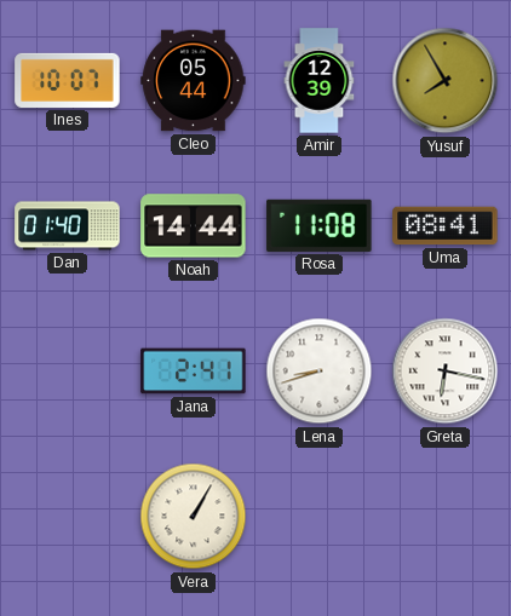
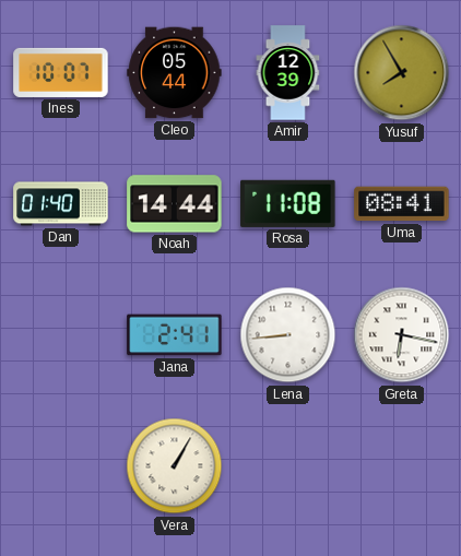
Lena: 8:42 -> 8:44 (288, 335)
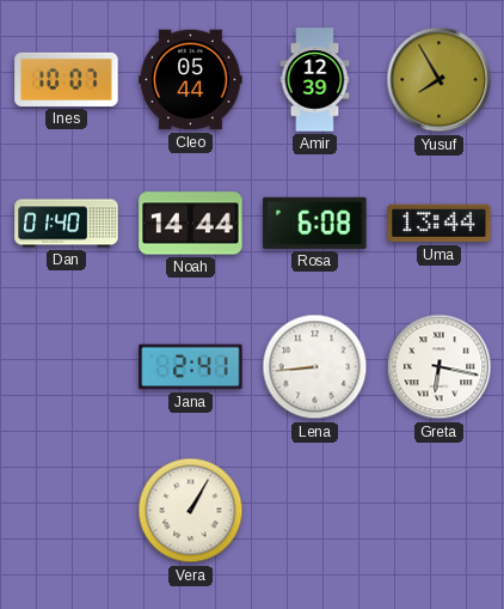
Rosa: 11:08 -> 6:08 (315, 223)
Uma: 08:41 -> 13:44 (440, 224)
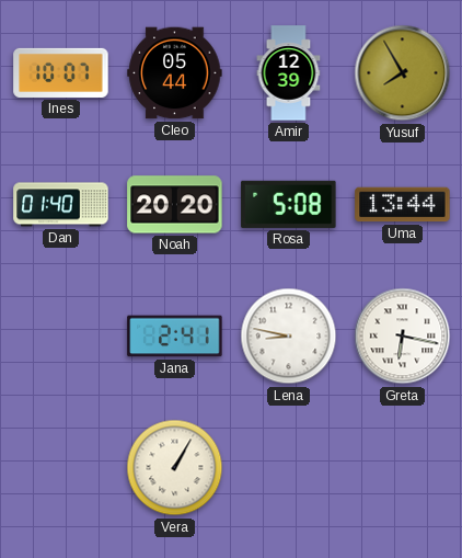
Noah: 14:44 -> 20:20 (175, 205)
Rosa: 6:08 -> 5:08 (289, 204)
Lena: 8:44 -> 8:47 (289, 337)
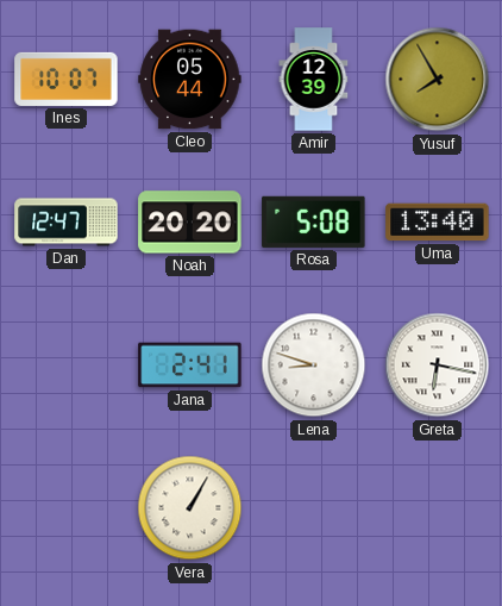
Dan: 01:40 -> 12:47 (67, 223)
Uma: 13:44 -> 13:40 (438, 223)
Lena: 8:47 -> 8:48 (314, 366)
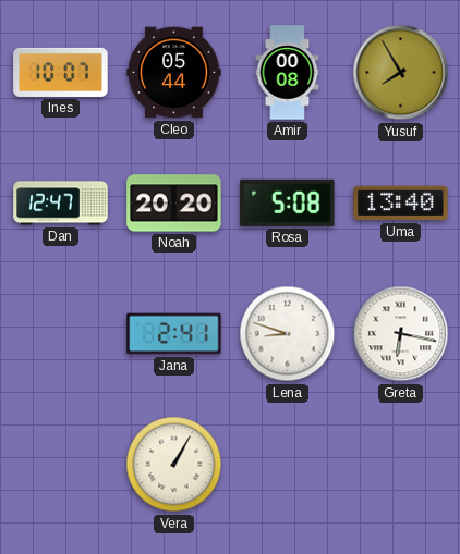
Amir: 12:39 -> 00:08 (288, 73)
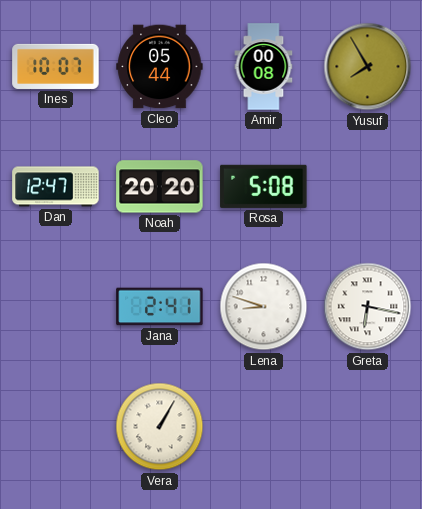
Uma: 13:40 -> none (401, 204)
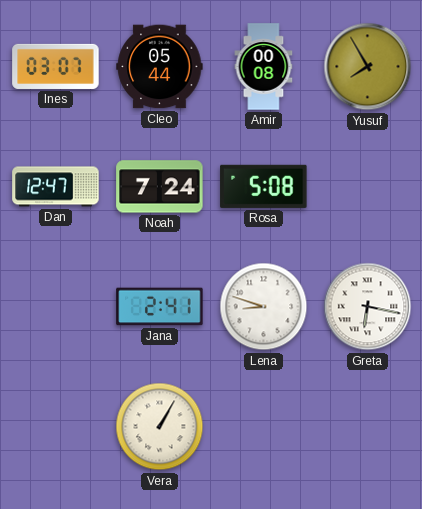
Ines: 10:07 -> 03:07 (56, 66)
Noah: 20:20 -> 7:24 (160, 187)
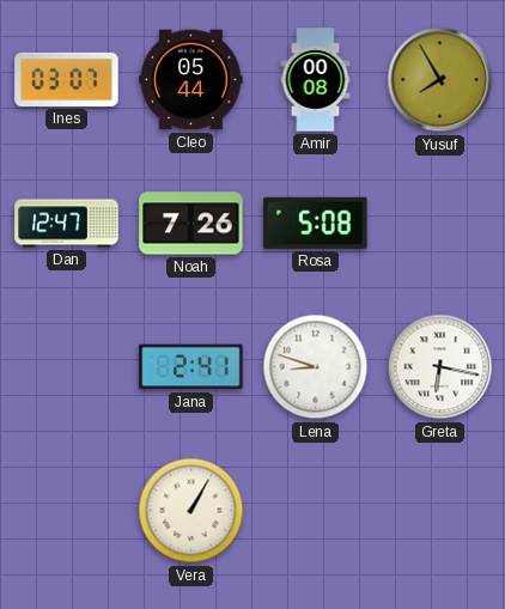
Noah: 7:24 -> 7:26 (191, 224)
